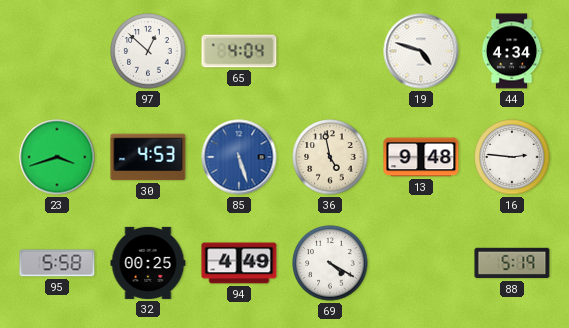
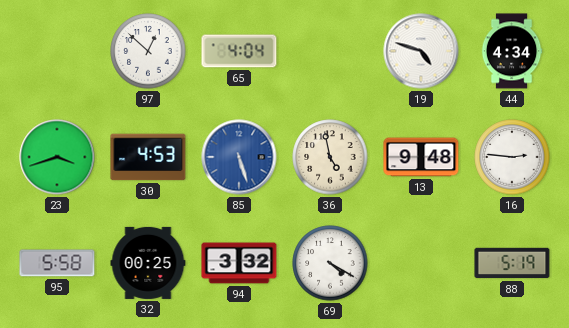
94: 4:49 -> 3:32 (239, 263)
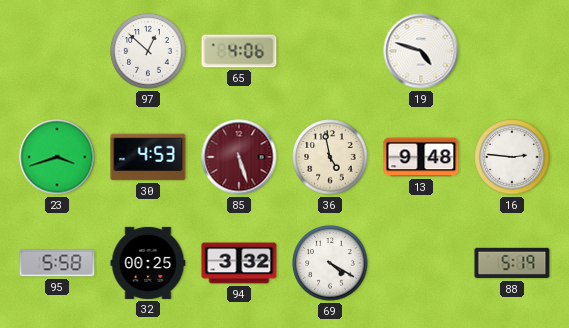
65: 4:04 -> 4:06 (239, 51)
44: 4:34 -> none (512, 51)
85 dial: blue -> burgundy (239, 157)
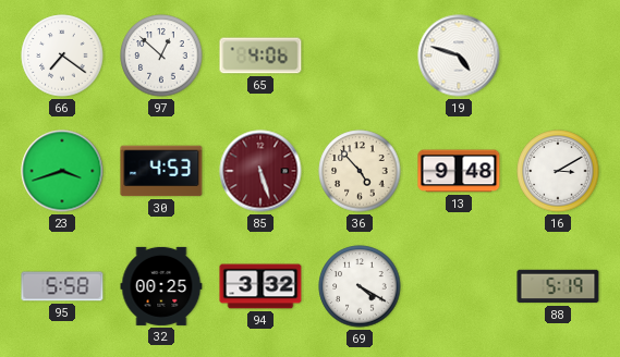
66: none -> 7:21 (62, 56)
36: 4:58 -> 4:53 (360, 171)
16: 2:46 -> 3:10 (558, 171)
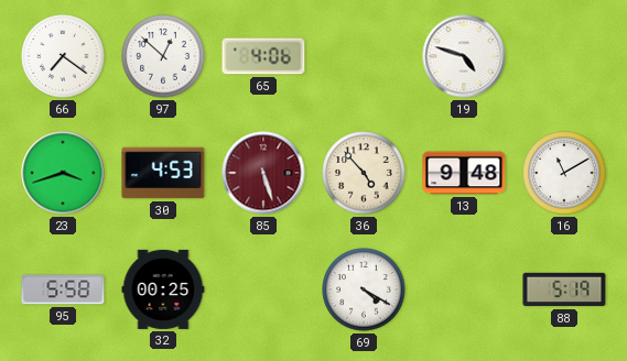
16: 3:10 -> 11:10 (564, 173)
94: 3:32 -> none (260, 286)
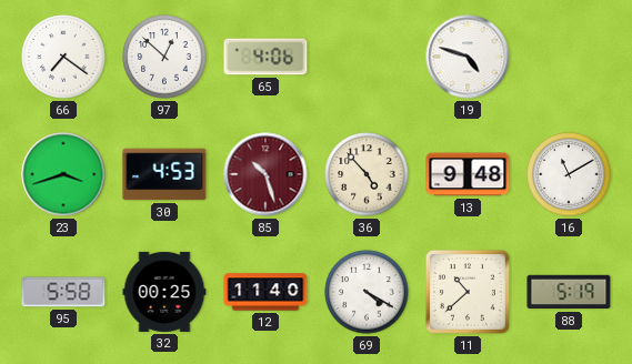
85: 5:27 -> 10:27 (265, 174)
12: none -> 11:40 (265, 292)
11: none -> 10:38 (468, 292)
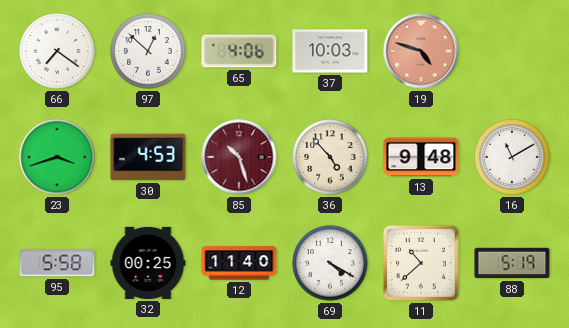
37: none -> 10:03 (330, 51)
19 dial: white -> salmon (421, 51)
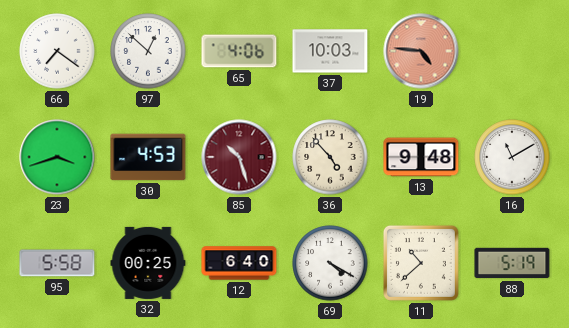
19: 4:48 -> 4:46 (421, 51)
12: 11:40 -> 6:40 (239, 263)
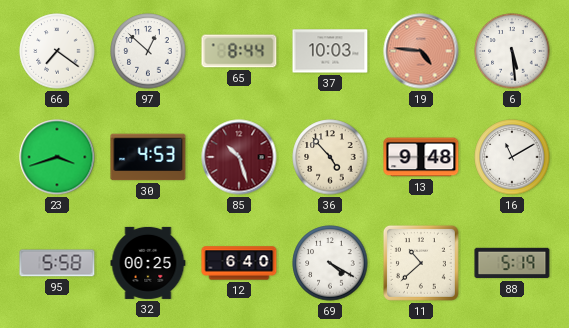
65: 4:06 -> 8:44 (239, 51)
6: none -> 5:29 (512, 51)
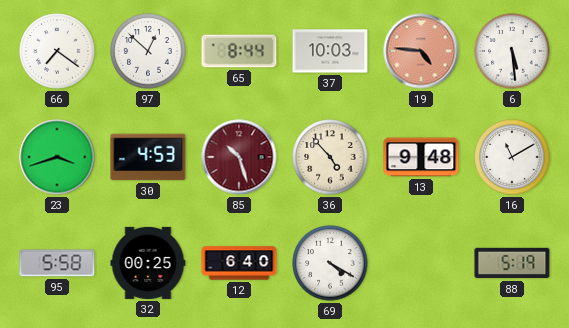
11: 10:38 -> none (421, 263)
